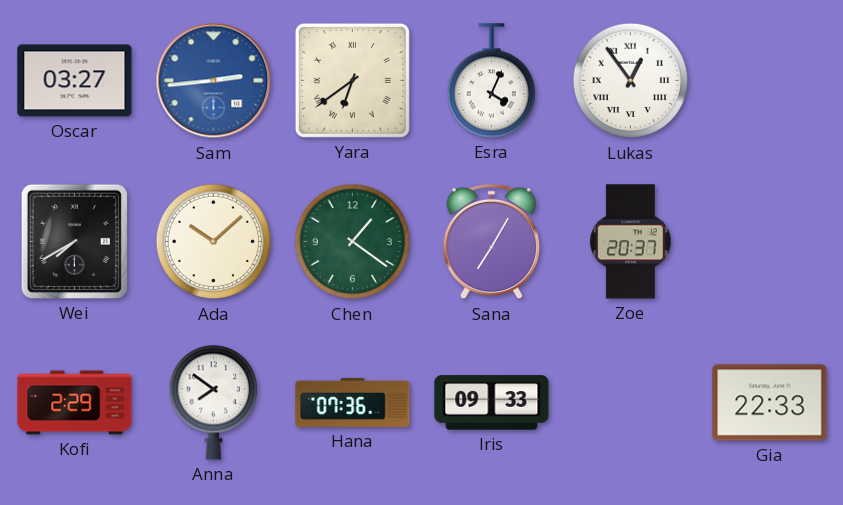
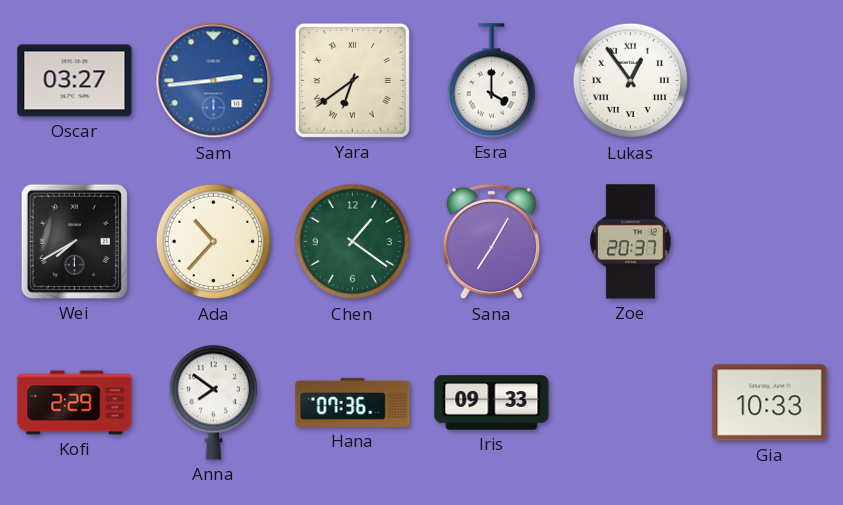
Esra: 4:04 -> 4:00 (491, 81)
Ada: 10:08 -> 10:37 (214, 242)
Gia: 22:33 -> 10:33 (770, 403)
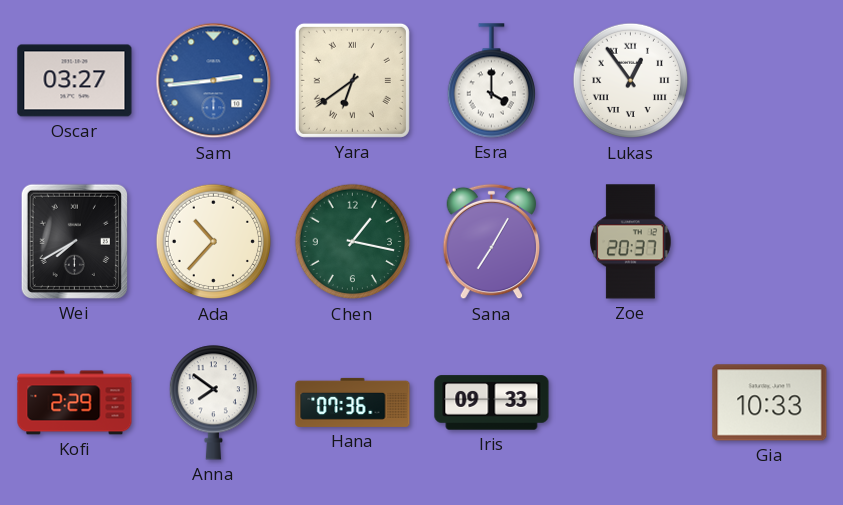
Chen: 1:21 -> 1:17 (353, 242)
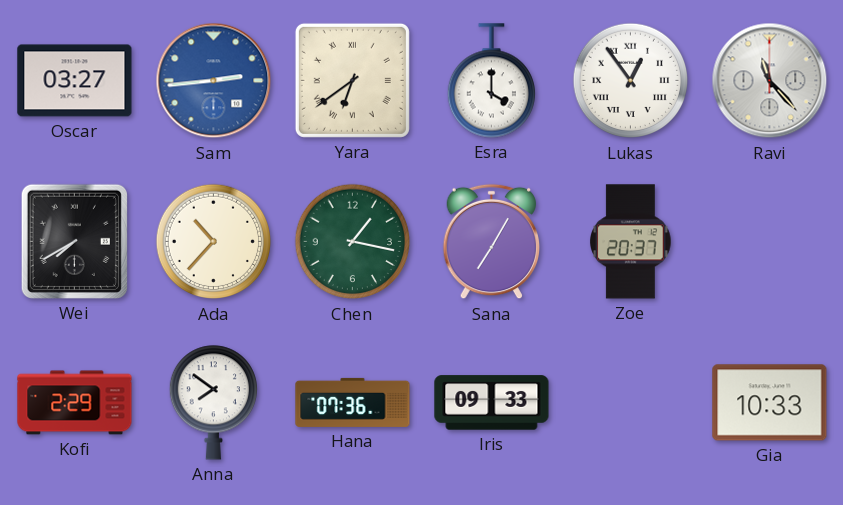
Ravi: none -> 11:23 (770, 81)
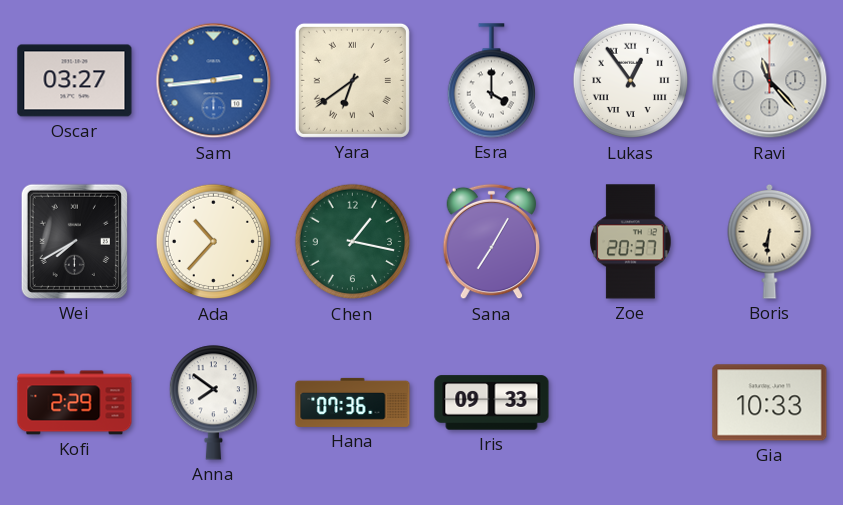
Boris: none -> 6:31 (770, 241)
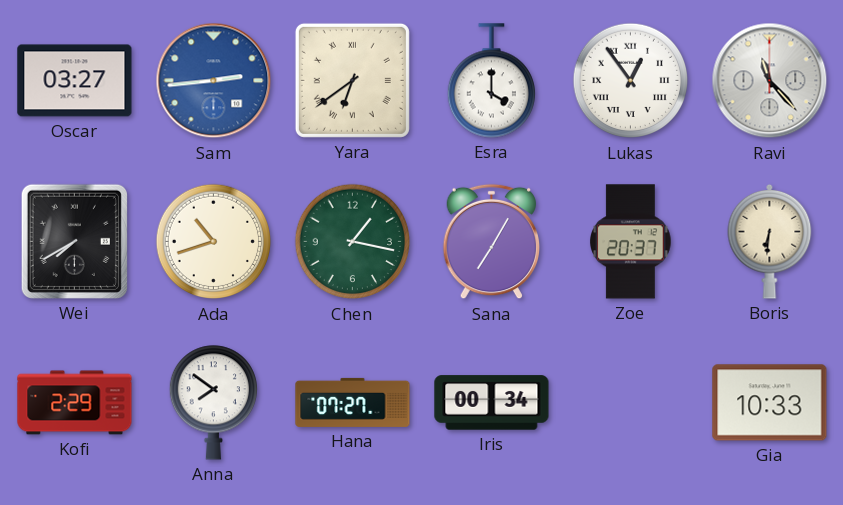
Ada: 10:37 -> 10:42 (214, 242)
Hana: 07:36 -> 07:27 (353, 402)
Iris: 09:33 -> 00:34 (492, 403)
